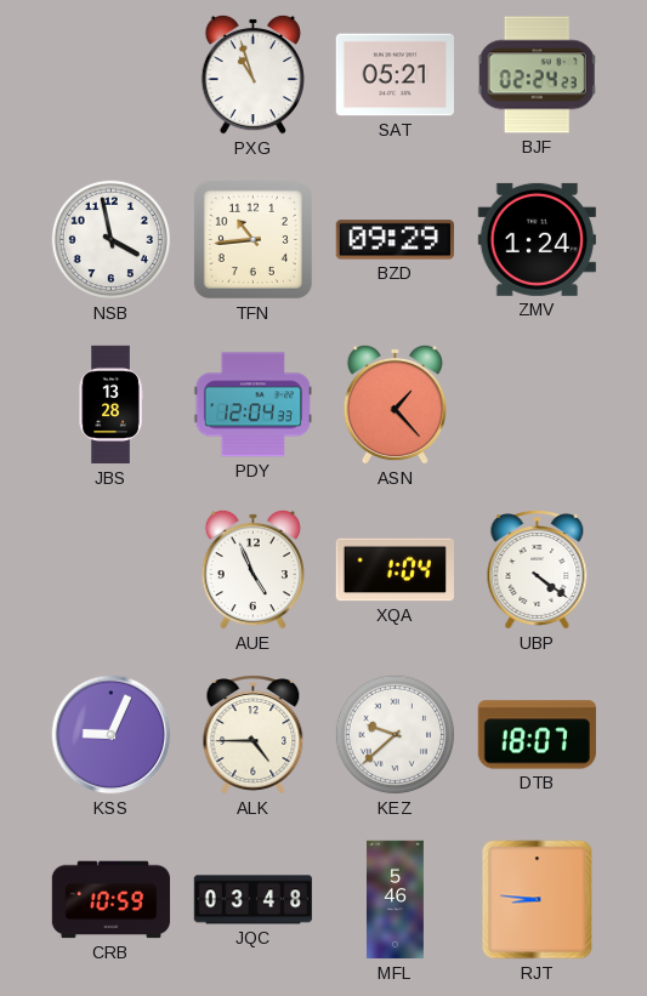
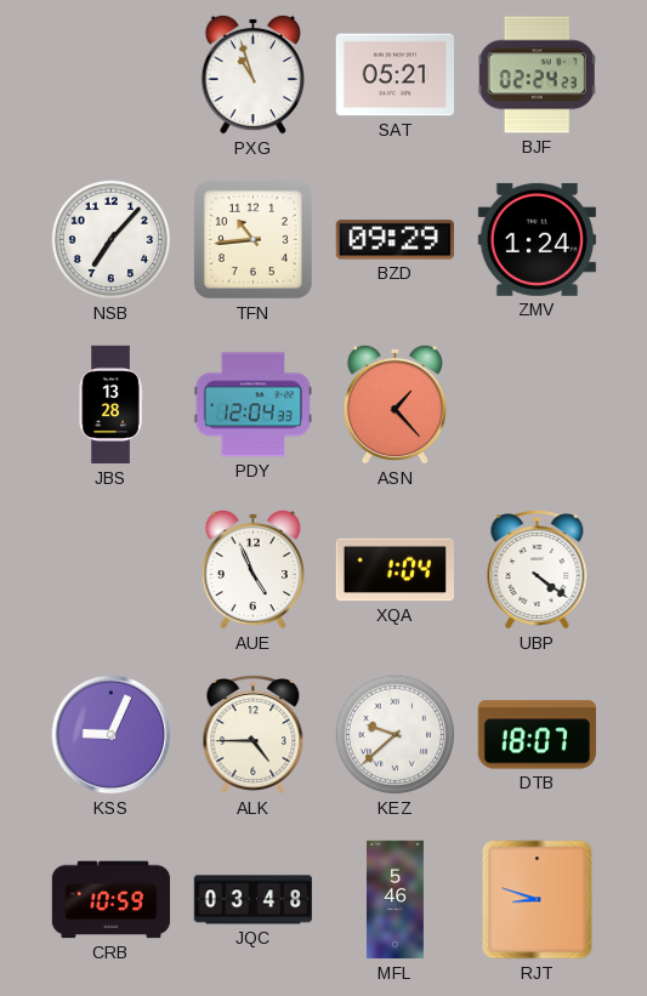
NSB: 3:58 -> 7:07 (112, 240)
RJT: 8:46 -> 8:48 (538, 900)
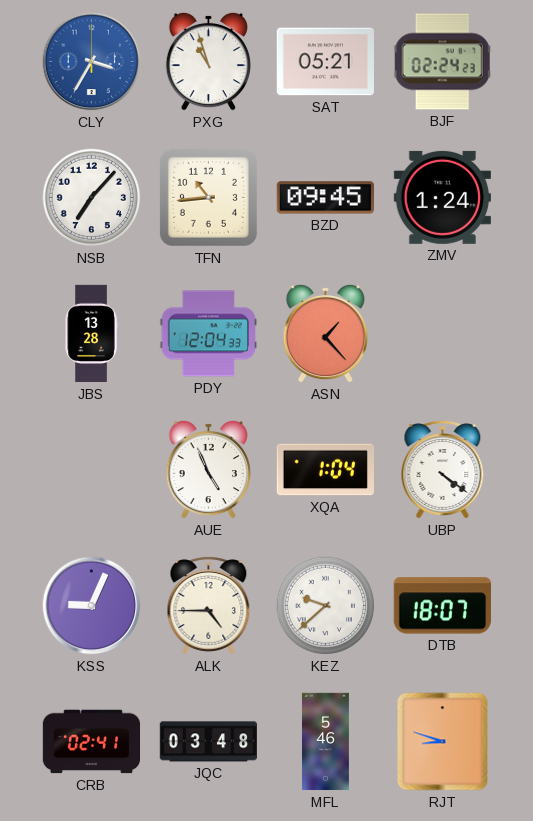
CLY: none -> 3:35 (92, 62)
BZD: 09:29 -> 09:45 (325, 198)
CRB: 10:59 -> 02:41 (92, 742)
